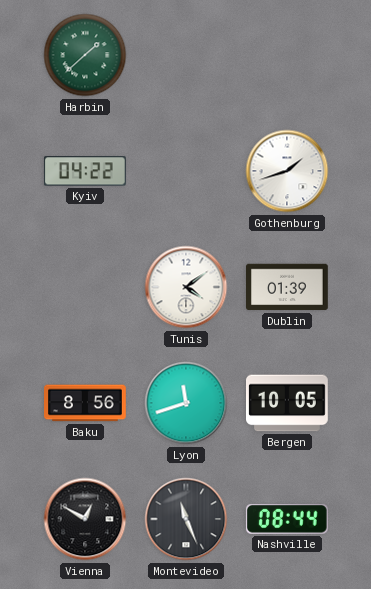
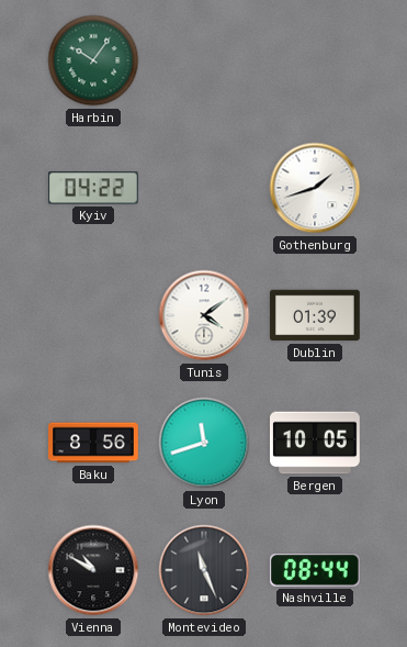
Harbin: 1:38 -> 10:06 (93, 60)
Vienna: 12:50 -> 10:50 (93, 570)
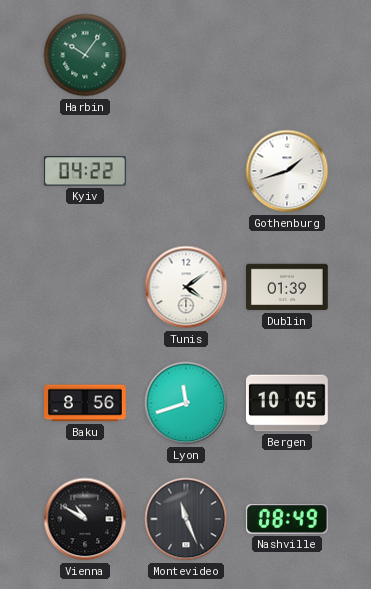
Nashville: 08:44 -> 08:49 (287, 519)
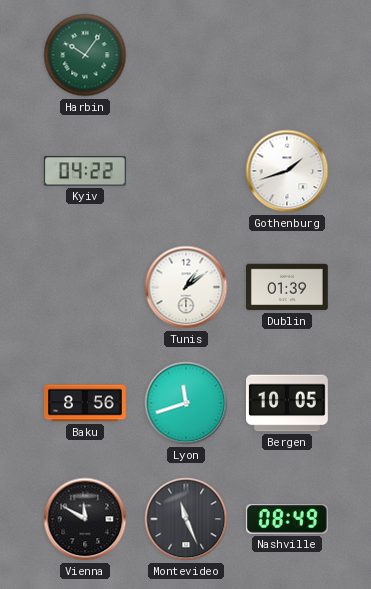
Tunis: 4:09 -> 1:09 (186, 287)
Vienna: 10:50 -> 11:50 (85, 519)
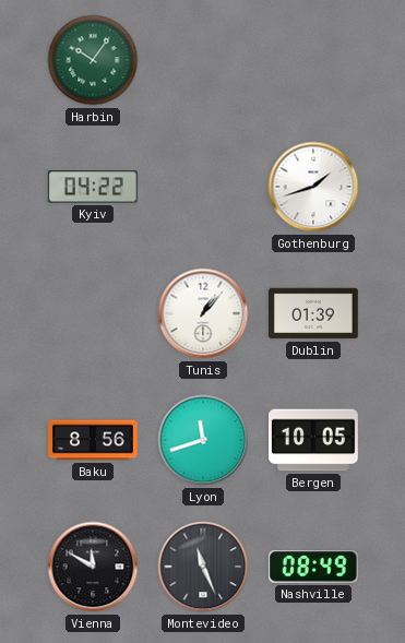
Tunis: 1:09 -> 1:07 (203, 313)
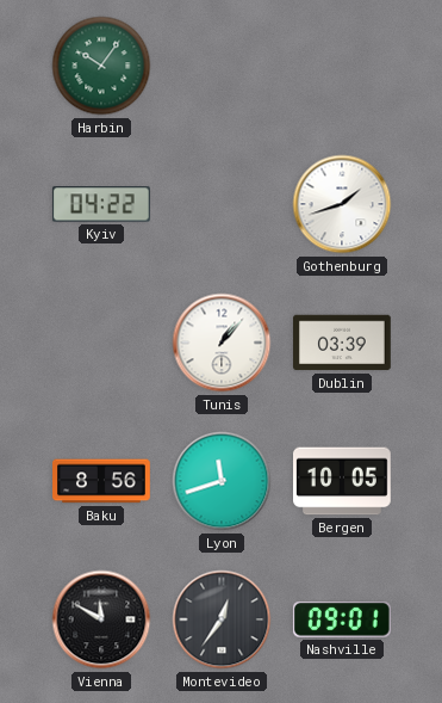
Dublin: 01:39 -> 03:39 (343, 343)
Montevideo: 11:26 -> 12:36 (222, 619)
Nashville: 08:49 -> 09:01 (342, 619)
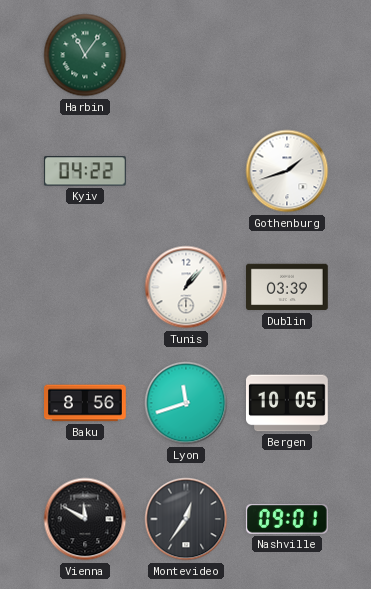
Harbin: 10:06 -> 11:06 (85, 55)
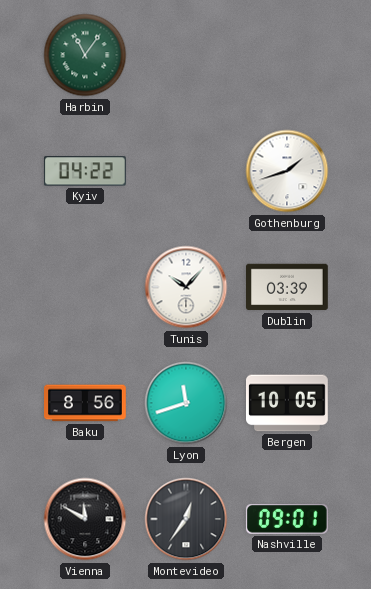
Tunis: 1:07 -> 10:07 (186, 287)
